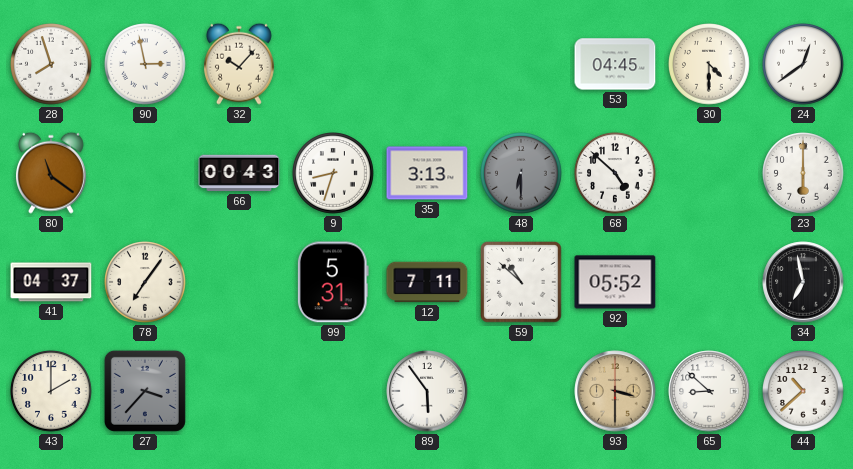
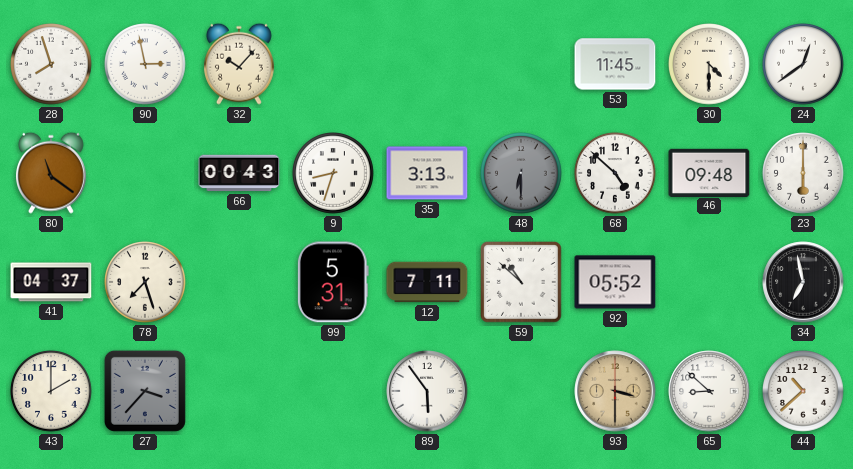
53: 04:45 -> 11:45 (615, 64)
46: none -> 09:48 (709, 172)
78: 7:06 -> 7:27 (145, 282)
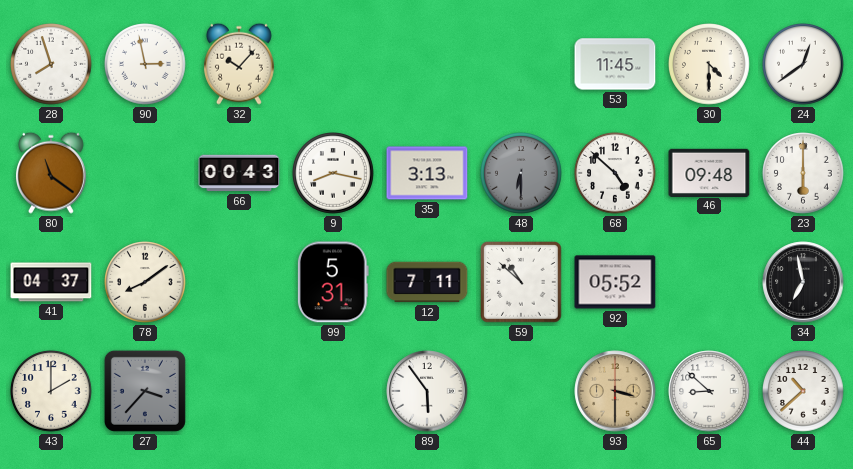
9: 8:33 -> 8:17 (333, 173)
78: 7:27 -> 8:09 (145, 282)
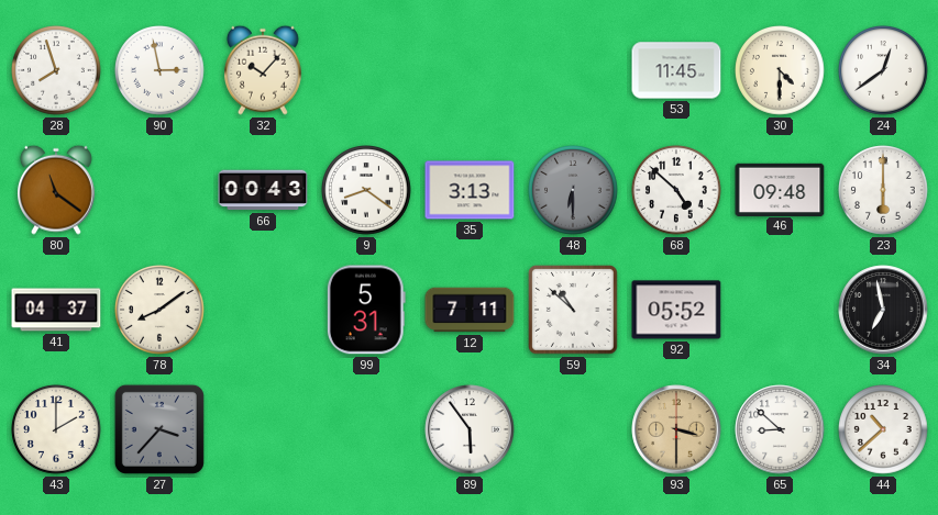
9: 8:17 -> 8:21 (366, 190)
